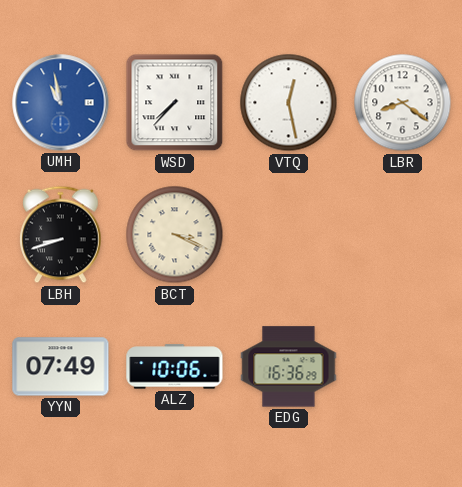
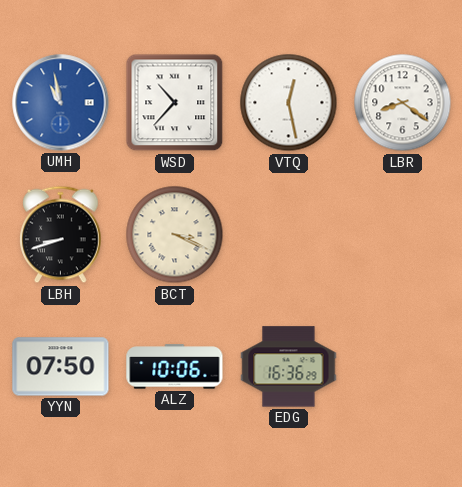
WSD: 7:37 -> 10:37 (175, 103)
YYN: 07:49 -> 07:50 (61, 367)
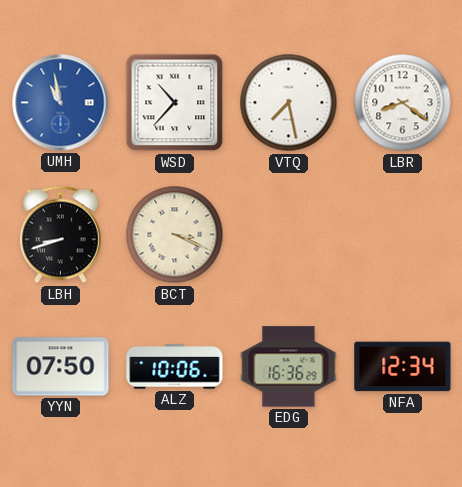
VTQ: 12:28 -> 7:28 (289, 103)
NFA: none -> 12:34 (403, 367)
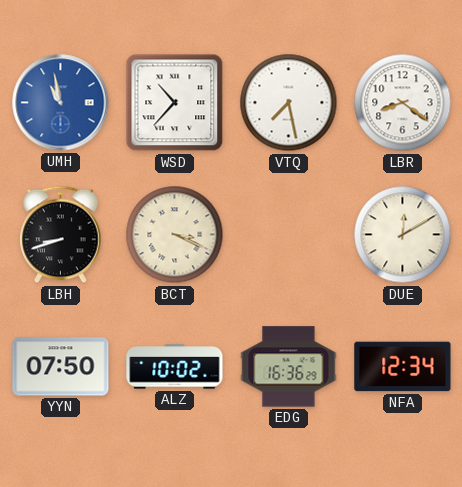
DUE: none -> 12:10 (403, 235)
ALZ: 10:06 -> 10:02 (175, 367)
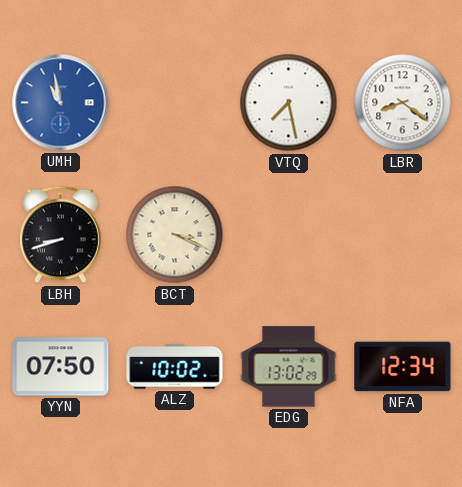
WSD: 10:37 -> none (175, 103)
DUE: 12:10 -> none (403, 235)
EDG: 16:36 -> 13:02 (289, 367)
